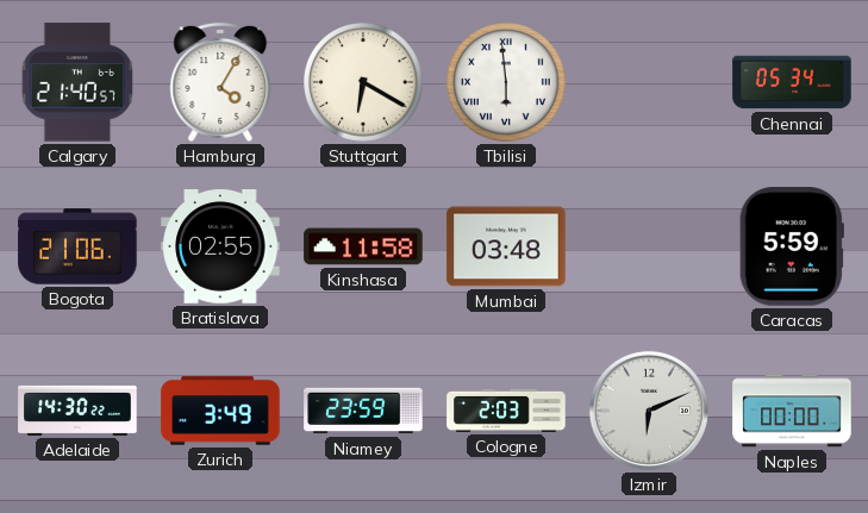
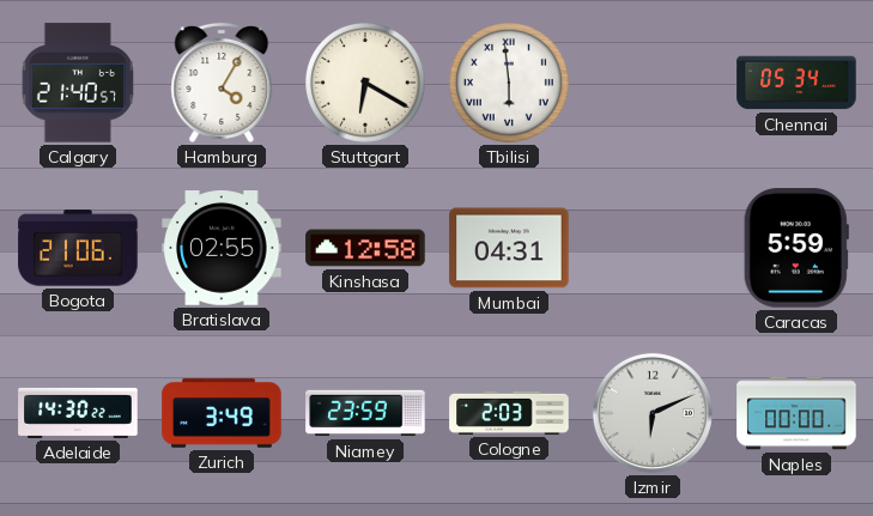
Kinshasa: 11:58 -> 12:58 (365, 248)
Mumbai: 03:48 -> 04:31 (509, 248)
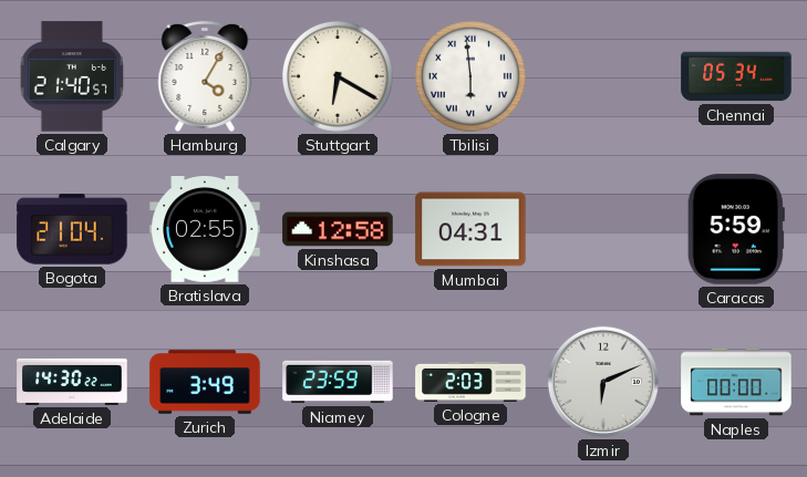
Bogota: 21:06 -> 21:04 (72, 229)
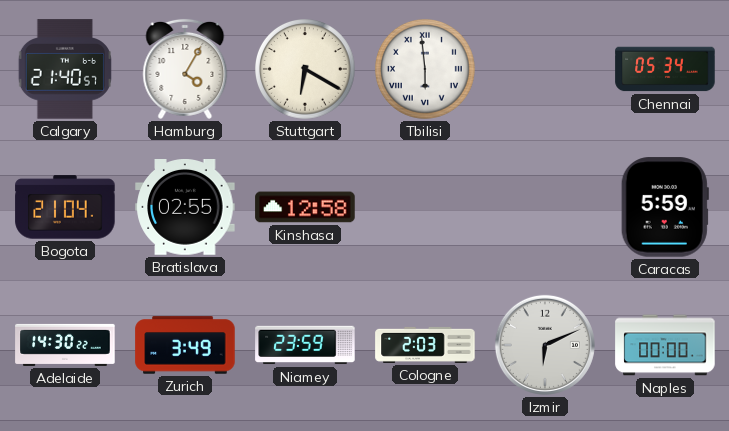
Mumbai: 04:31 -> none (470, 229)
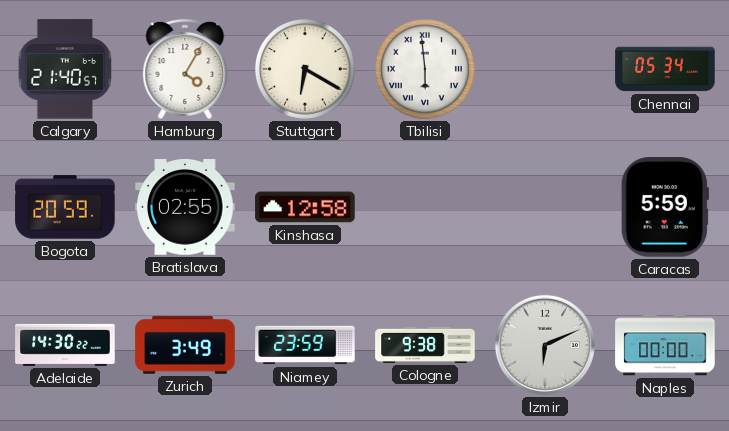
Bogota: 21:04 -> 20:59 (65, 207)
Cologne: 2:03 -> 9:38 (425, 345)
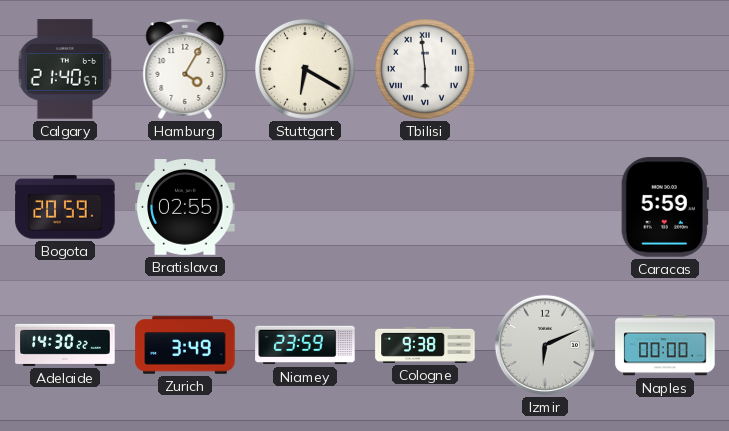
Chennai: 05:34 -> none (665, 69)
Kinshasa: 12:58 -> none (305, 207)
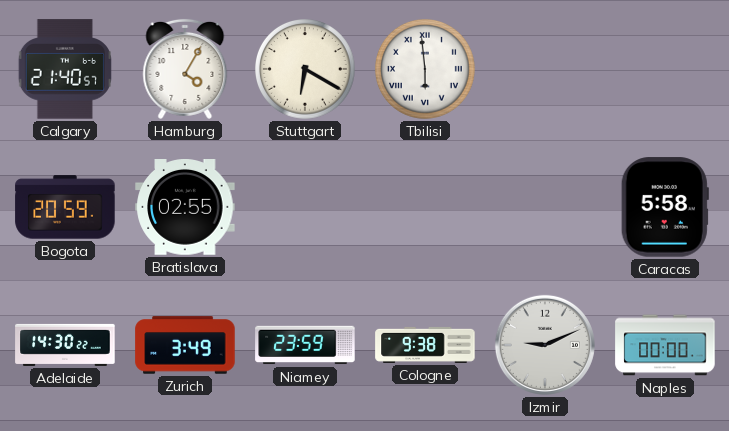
Caracas: 5:59 -> 5:58 (665, 207)
Izmir: 6:11 -> 9:11 (545, 345)
